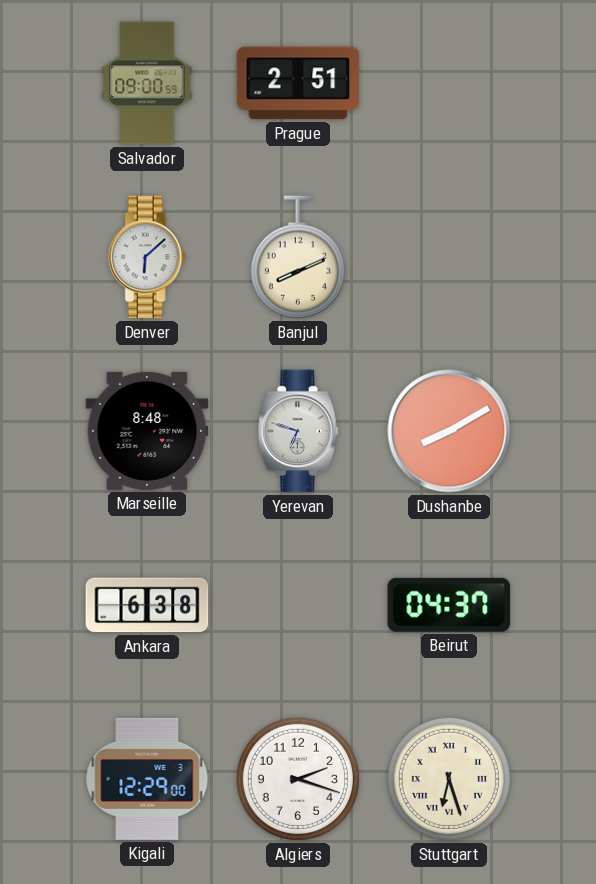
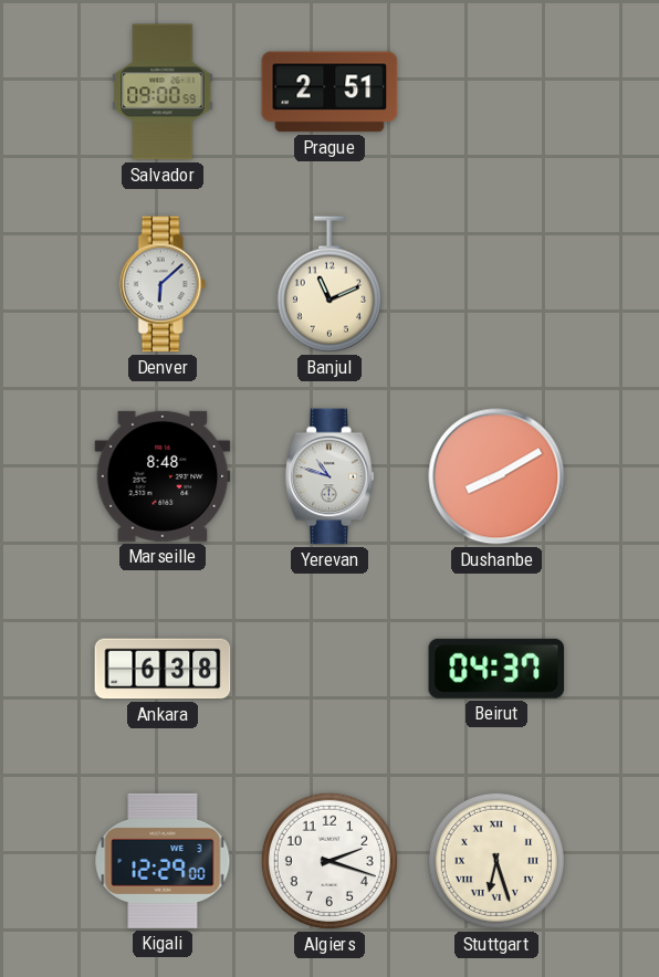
Banjul: 8:11 -> 11:11 (329, 284)
Yerevan: 6:48 -> 10:48 (329, 476)
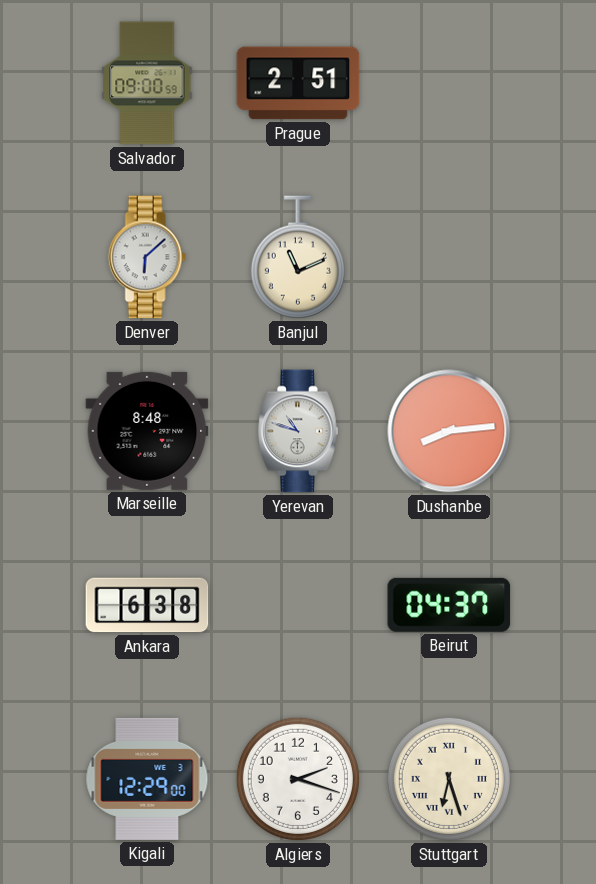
Dushanbe: 8:10 -> 8:14 (449, 431)
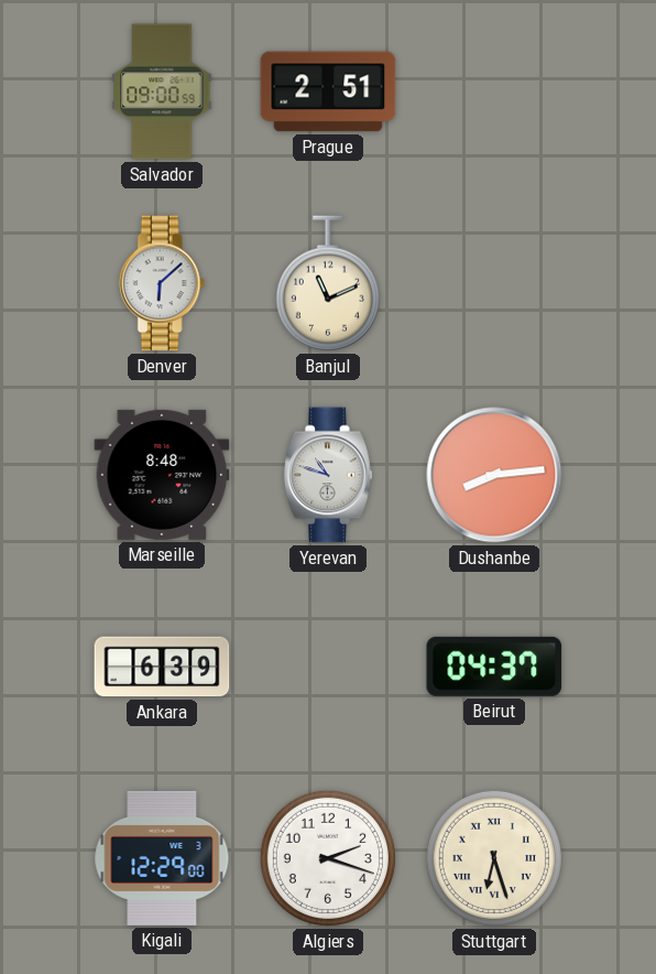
Ankara: 6:38 -> 6:39 (162, 667)
